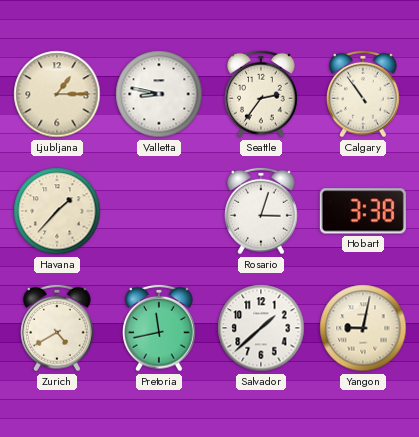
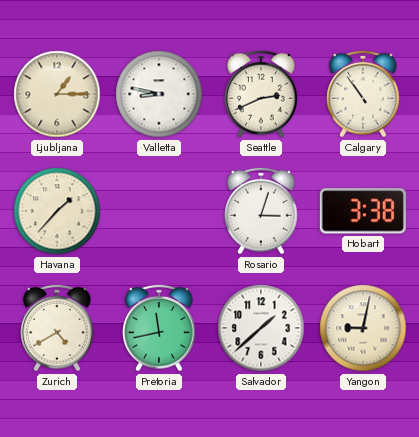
Seattle: 2:36 -> 2:41 (262, 94)
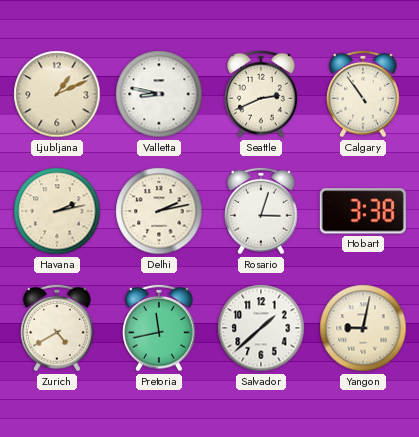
Ljubljana: 1:15 -> 1:11 (57, 94)
Havana: 1:37 -> 2:13 (57, 211)
Delhi: none -> 2:13 (159, 211)
